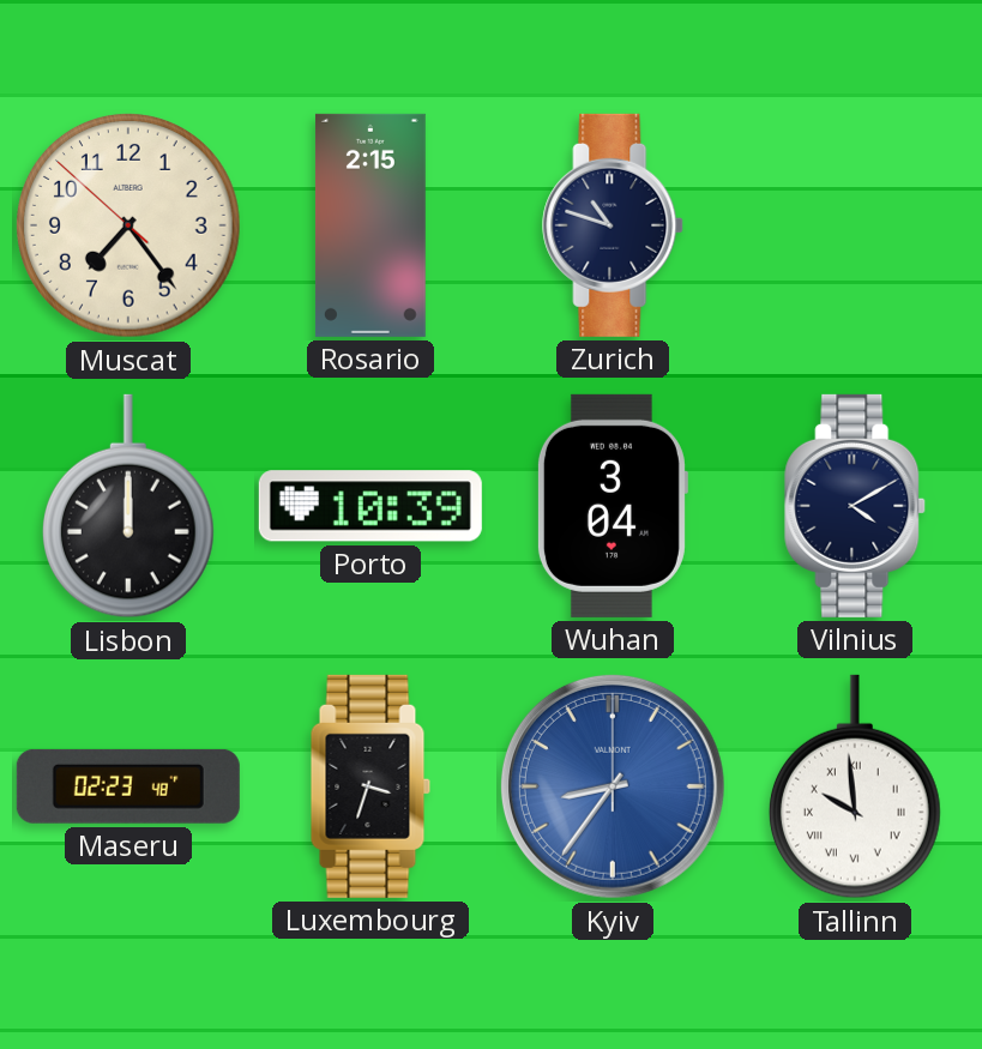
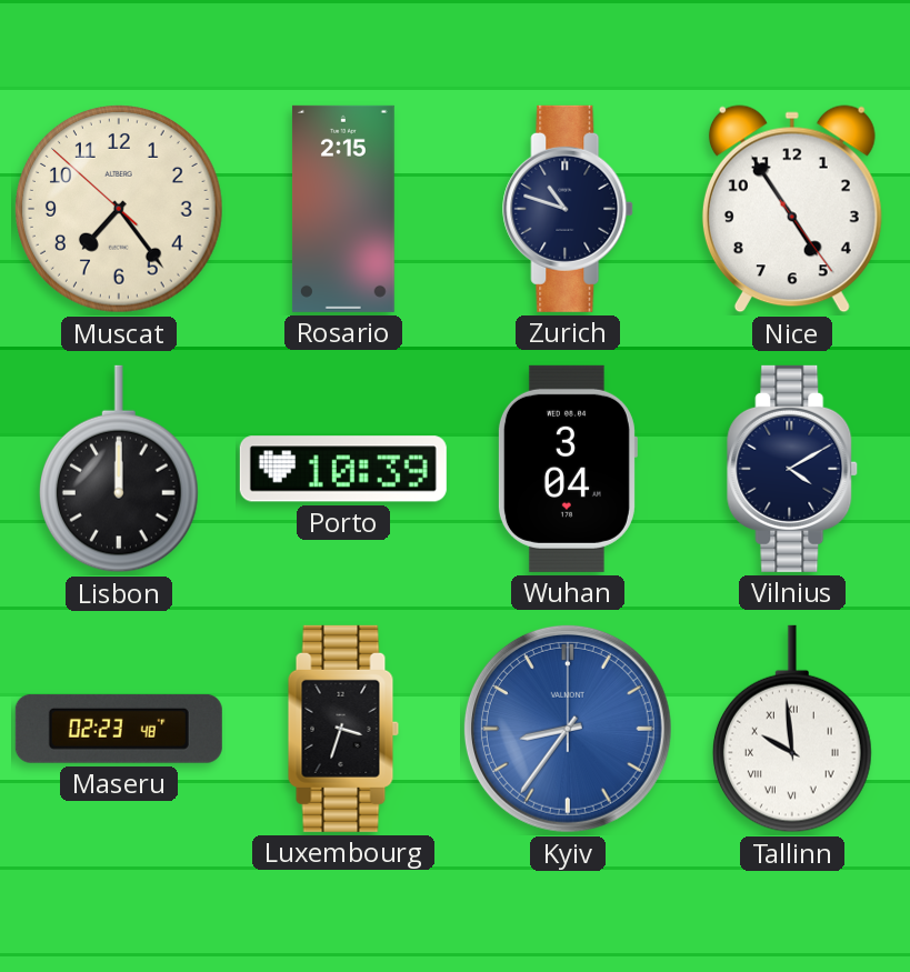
Nice: none -> 4:54 (792, 209)
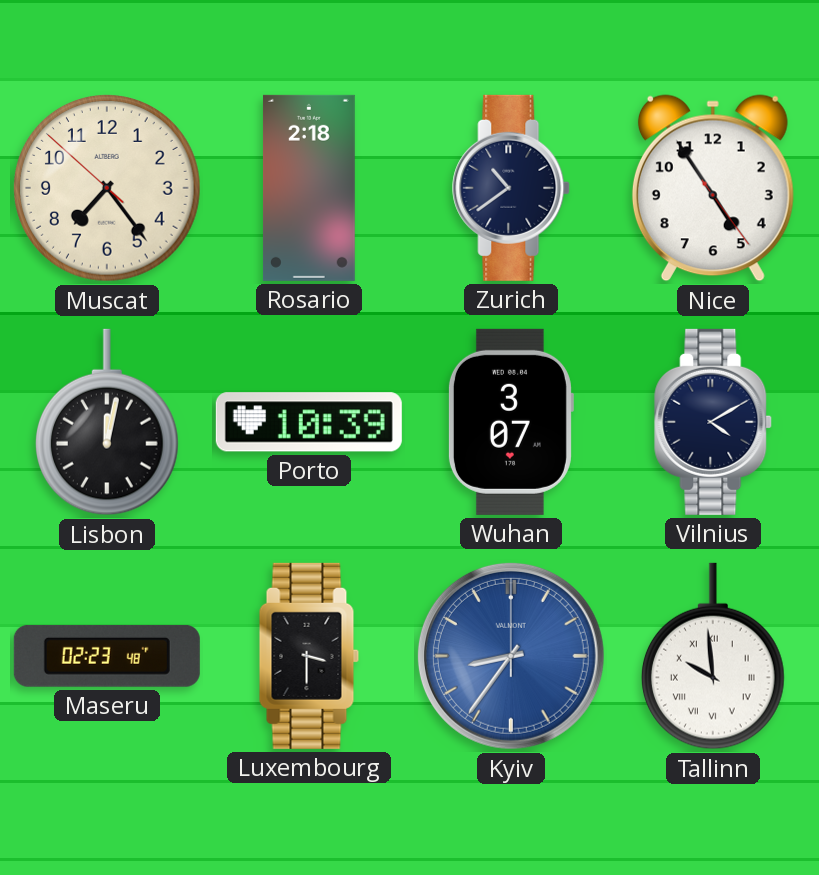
Rosario: 2:15 -> 2:18 (309, 188)
Zurich: 10:48 -> 10:39 (512, 188)
Lisbon: 12:00 -> 12:02 (107, 422)
Wuhan: 3:04 -> 3:07 (510, 422)
Luxembourg: 3:33 -> 3:30 (309, 656)
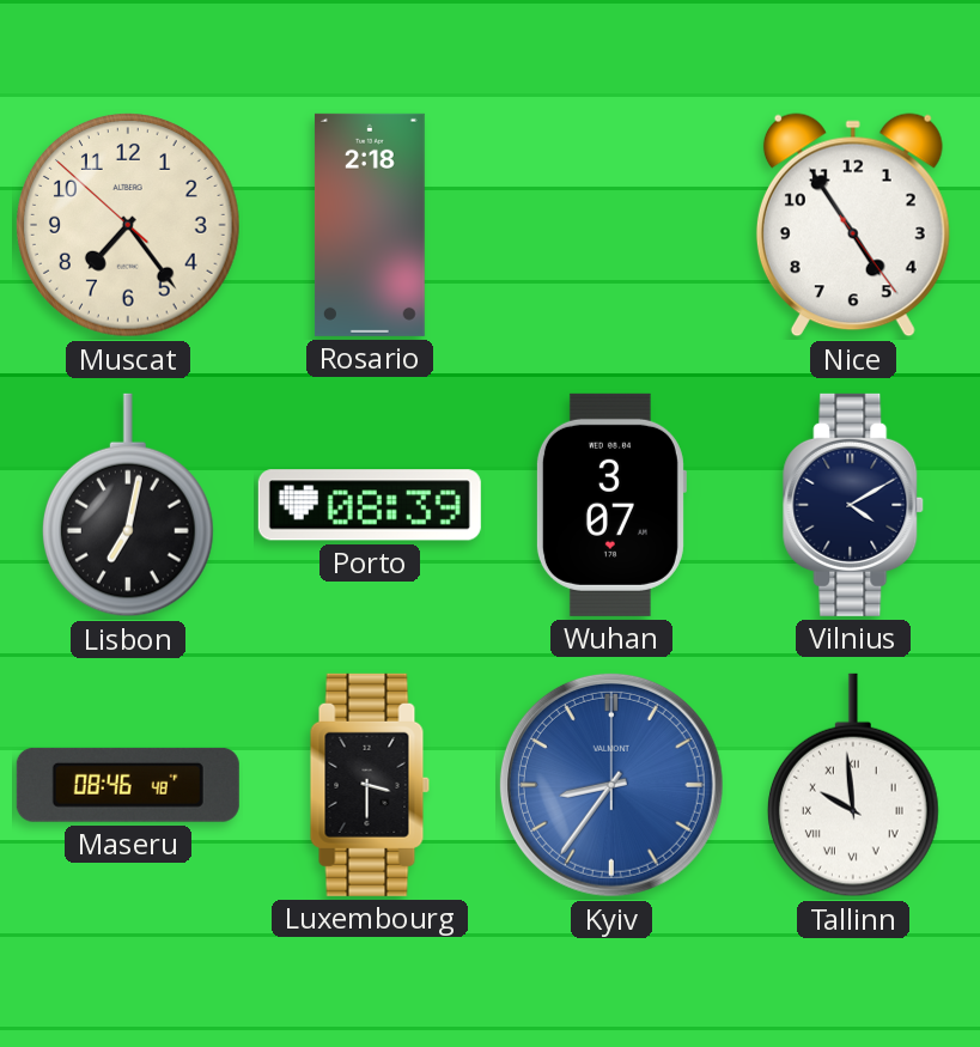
Zurich: 10:39 -> none (512, 188)
Lisbon: 12:02 -> 7:02 (128, 505)
Porto: 10:39 -> 08:39 (370, 505)
Maseru: 02:23 -> 08:46 (128, 785)
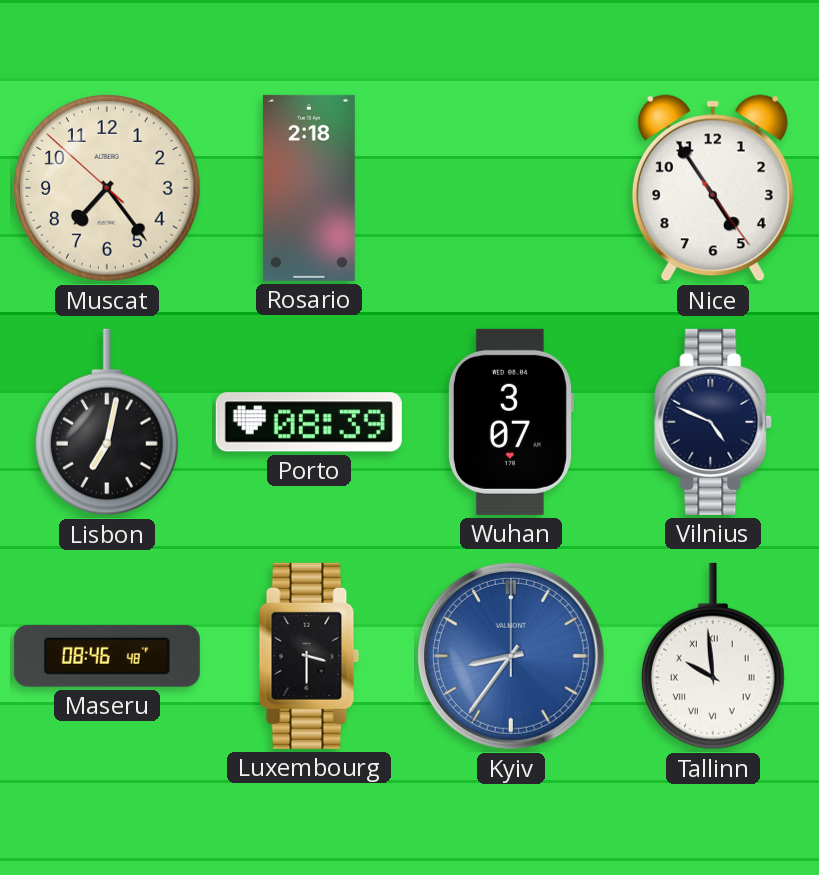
Vilnius: 4:10 -> 4:49 (714, 422)
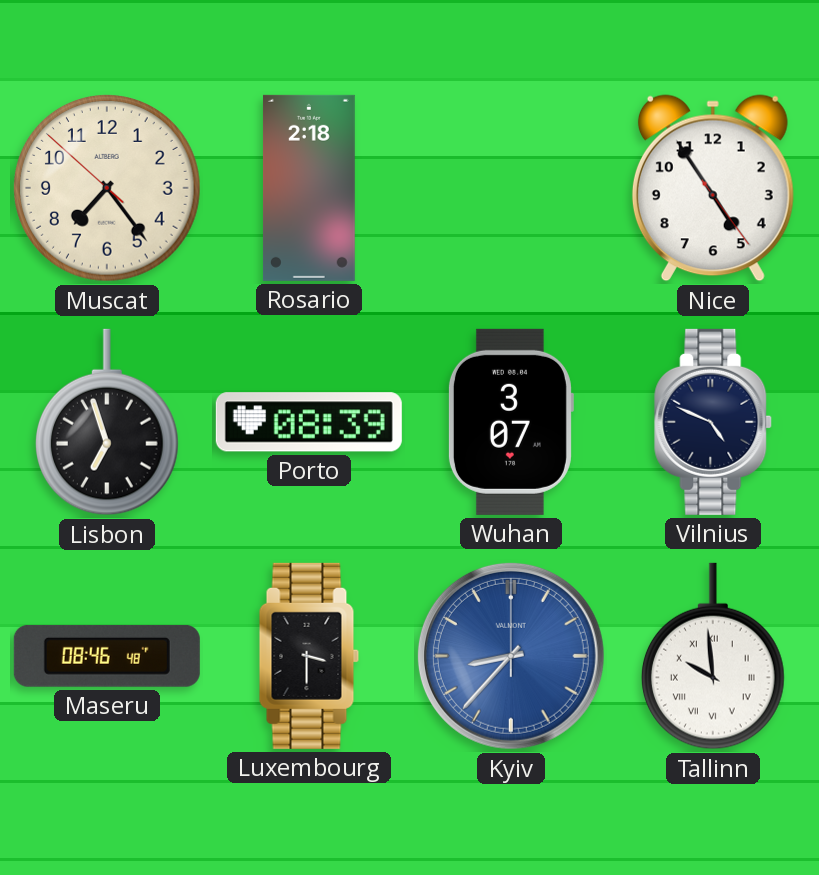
Lisbon: 7:02 -> 6:57 (107, 422)
Kyiv: 8:36 -> 8:37 (511, 656)
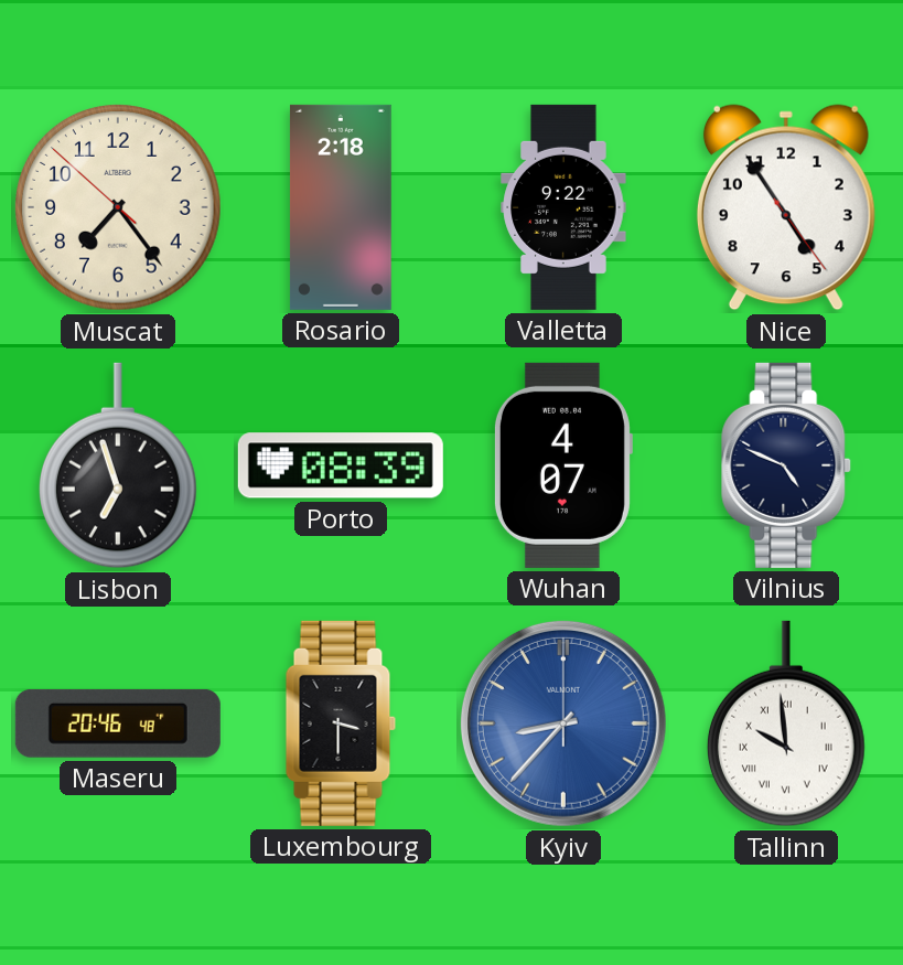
Valletta: none -> 9:22 (563, 207)
Wuhan: 3:07 -> 4:07 (562, 465)
Maseru: 08:46 -> 20:46 (118, 723)
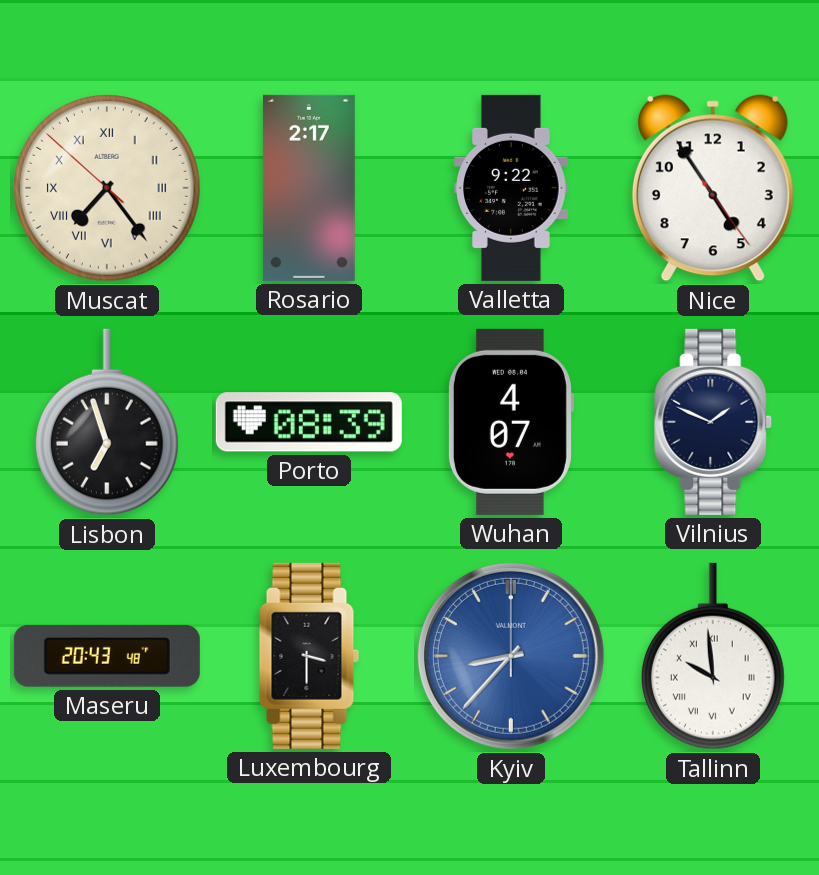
Muscat numerals: Arabic -> Roman (108, 189)
Rosario: 2:18 -> 2:17 (309, 188)
Vilnius: 4:49 -> 1:49 (714, 422)
Maseru: 20:46 -> 20:43 (107, 656)
